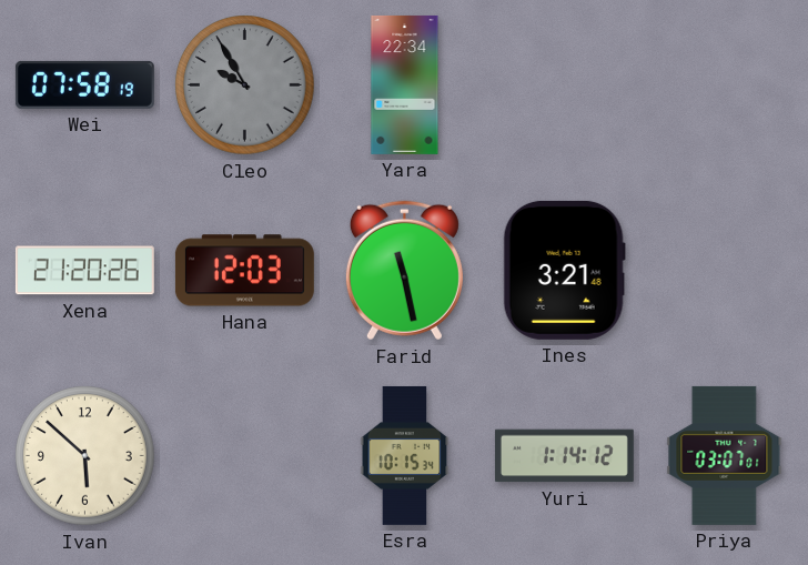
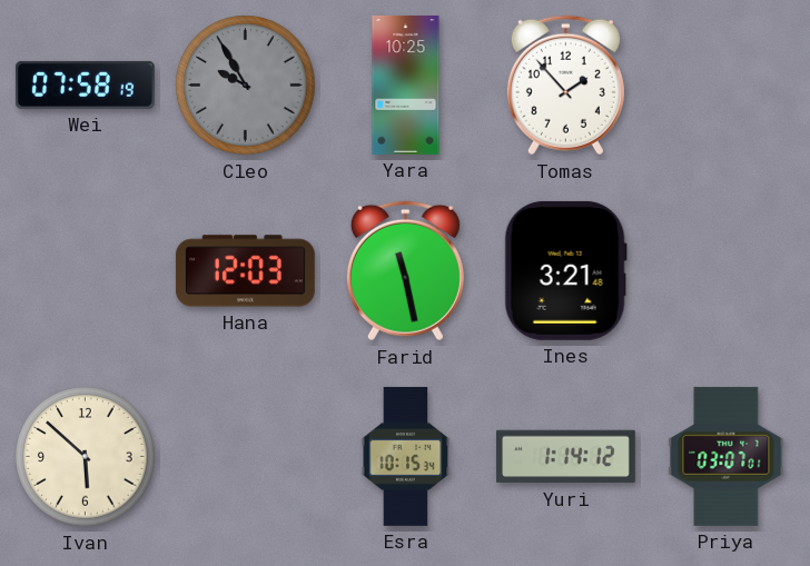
Yara: 22:34 -> 10:25 (406, 85)
Tomas: none -> 1:53 (565, 86)
Xena: 21:20 -> none (84, 271)
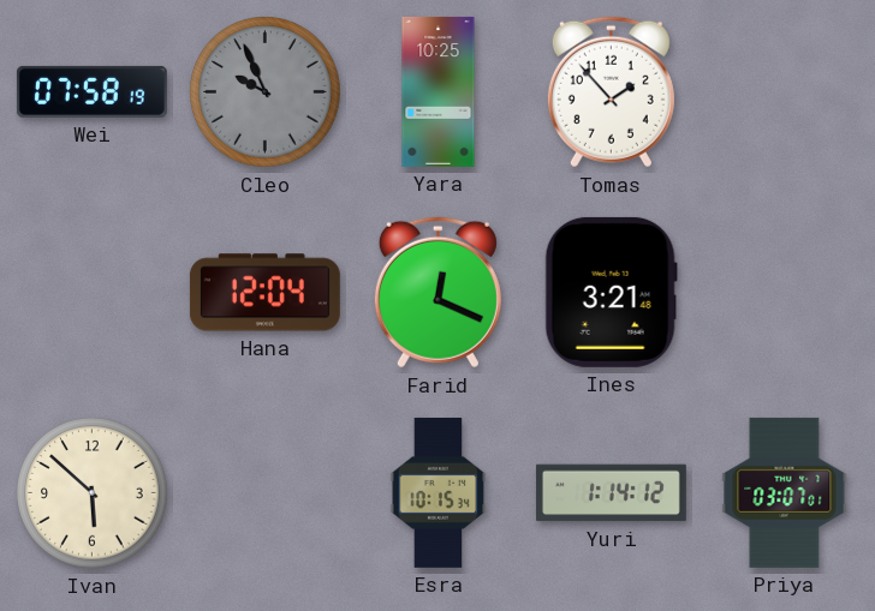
Cleo: 9:55 -> 9:56 (266, 92)
Hana: 12:03 -> 12:04 (264, 293)
Farid: 11:28 -> 12:19 (437, 293)
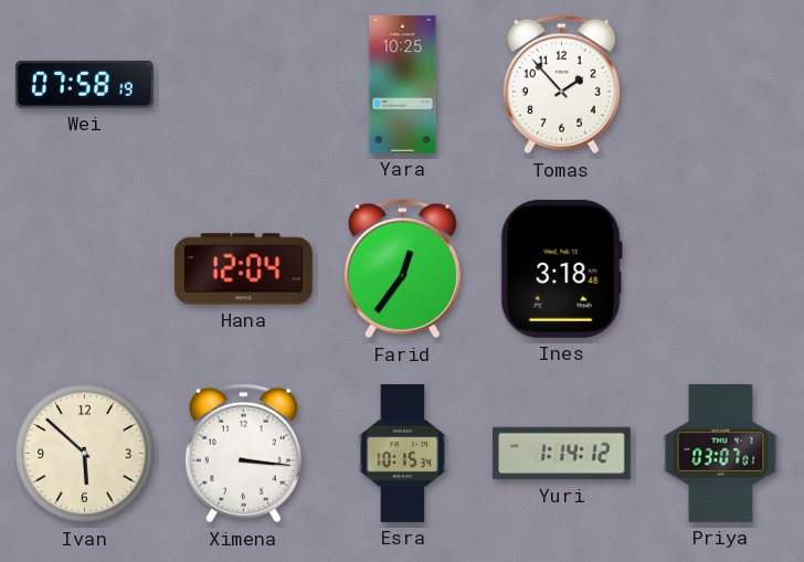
Cleo: 9:56 -> none (266, 92)
Farid: 12:19 -> 12:36 (402, 269)
Ines: 3:21 -> 3:18 (561, 268)
Ximena: none -> 3:16 (243, 454)
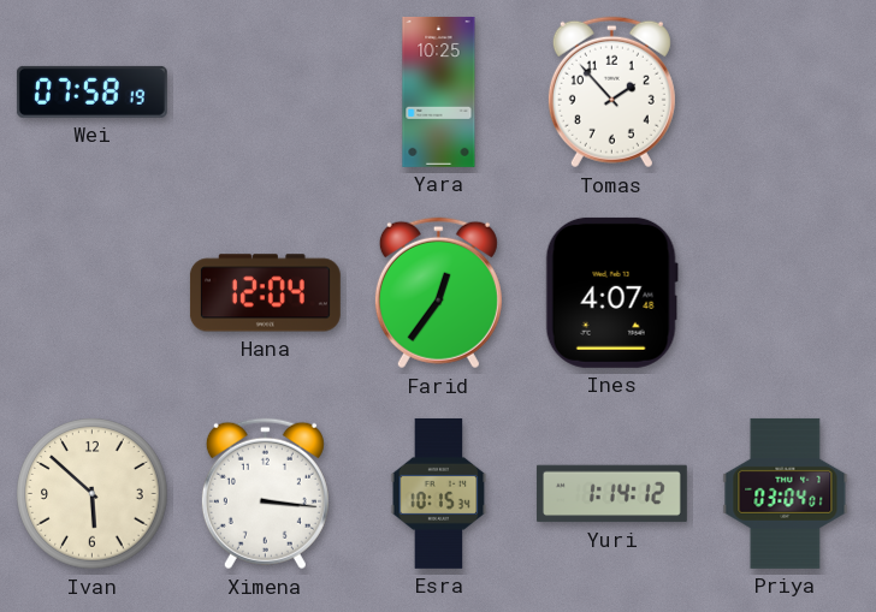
Ines: 3:18 -> 4:07 (611, 292)
Priya: 03:07 -> 03:04 (786, 493)
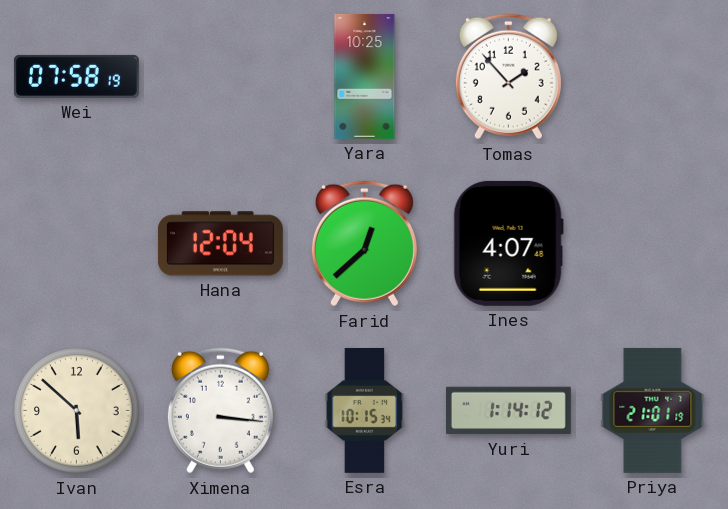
Farid: 12:36 -> 12:38 (364, 244)
Priya: 03:04 -> 21:01 (653, 410)
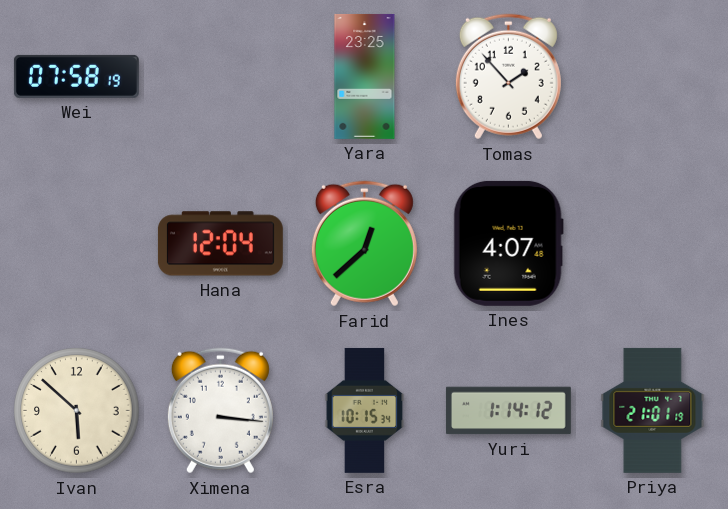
Yara: 10:25 -> 23:25 (365, 76)
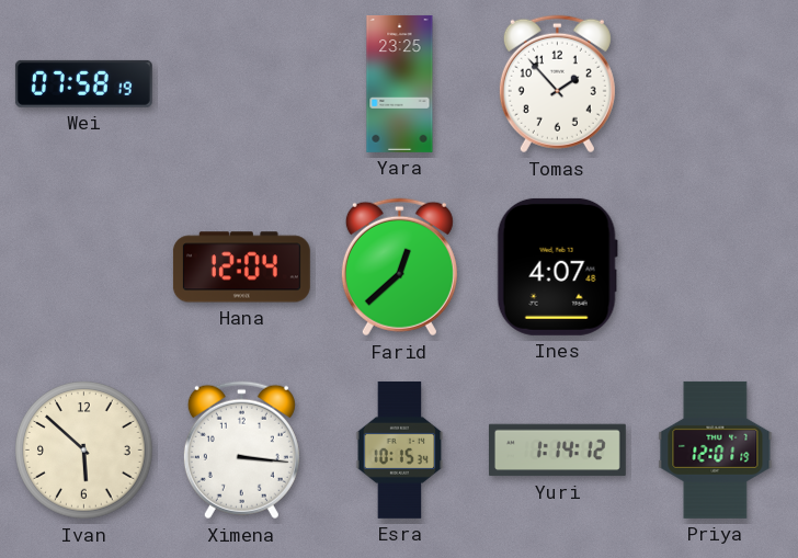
Priya: 21:01 -> 12:01 (716, 449)
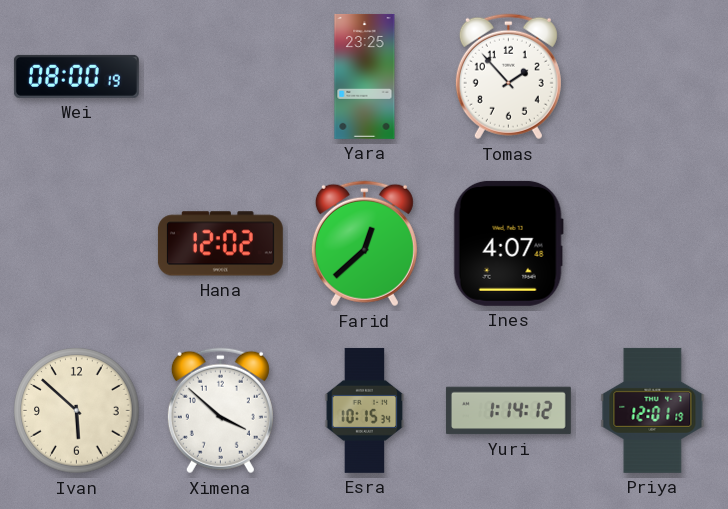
Wei: 07:58 -> 08:00 (76, 76)
Hana: 12:04 -> 12:02 (220, 244)
Ximena: 3:16 -> 3:52 (220, 411)
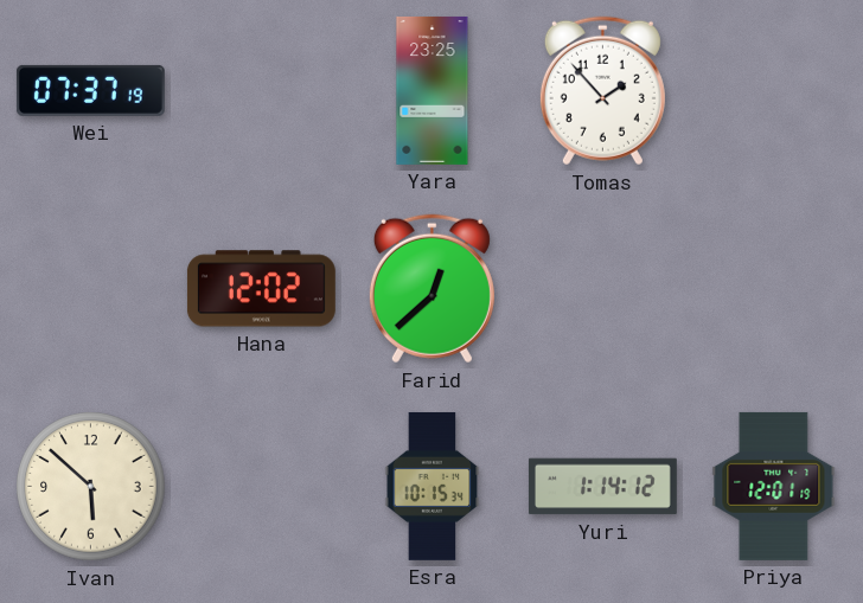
Wei: 08:00 -> 07:37 (90, 90)
Ines: 4:07 -> none (508, 243)
Ximena: 3:52 -> none (220, 411)
